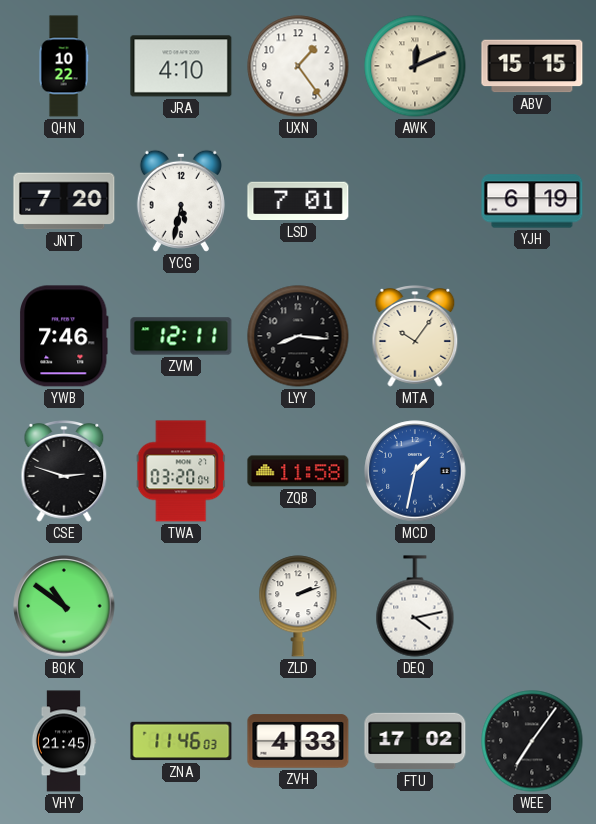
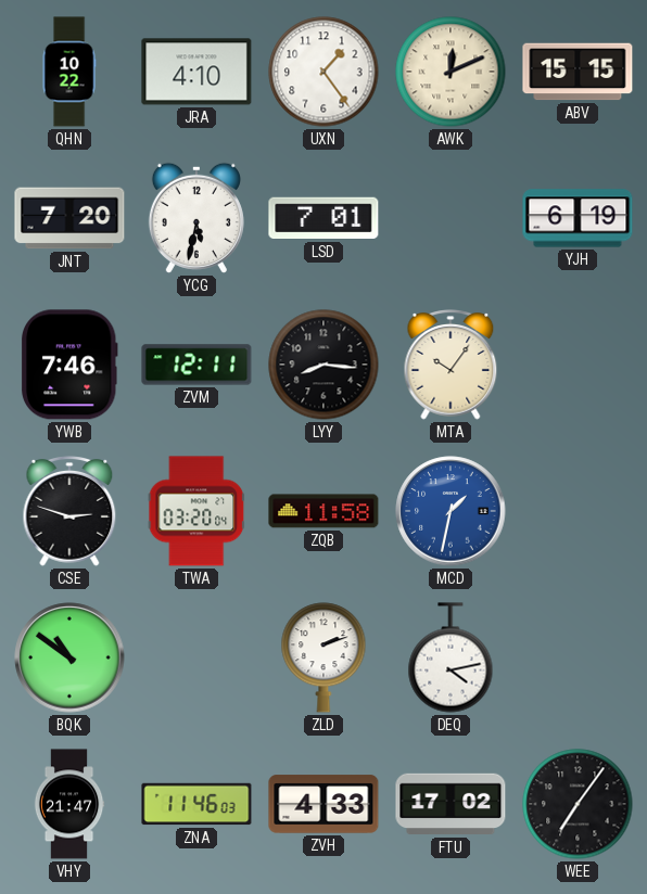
VHY: 21:45 -> 21:47 (69, 804)
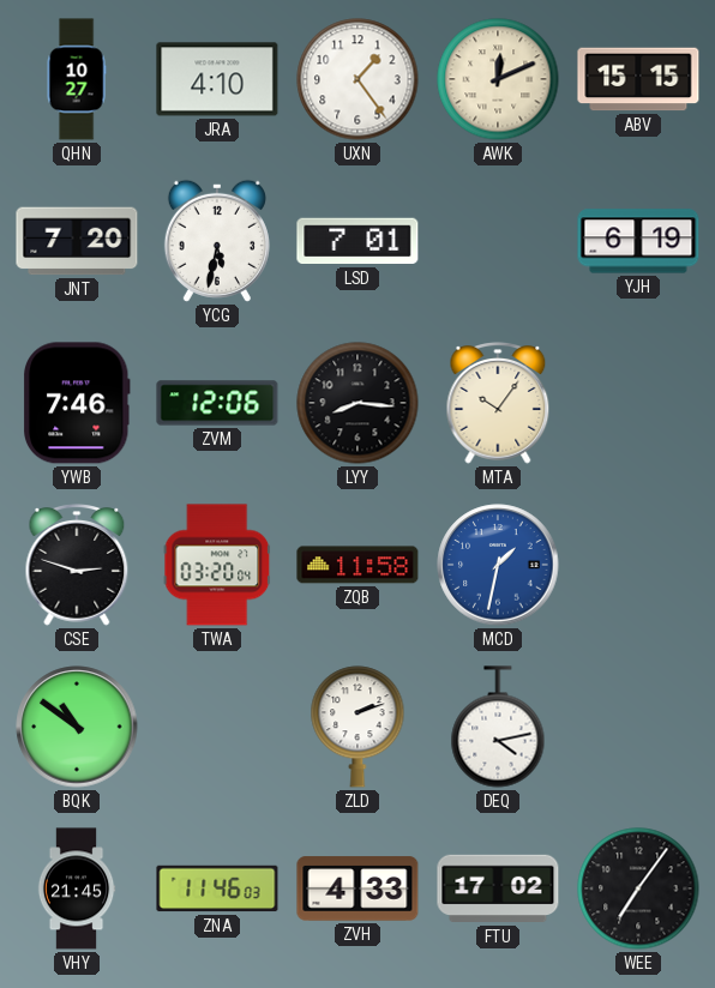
QHN: 10:22 -> 10:27 (77, 79)
ZVM: 12:11 -> 12:06 (217, 403)
VHY: 21:47 -> 21:45 (77, 888)
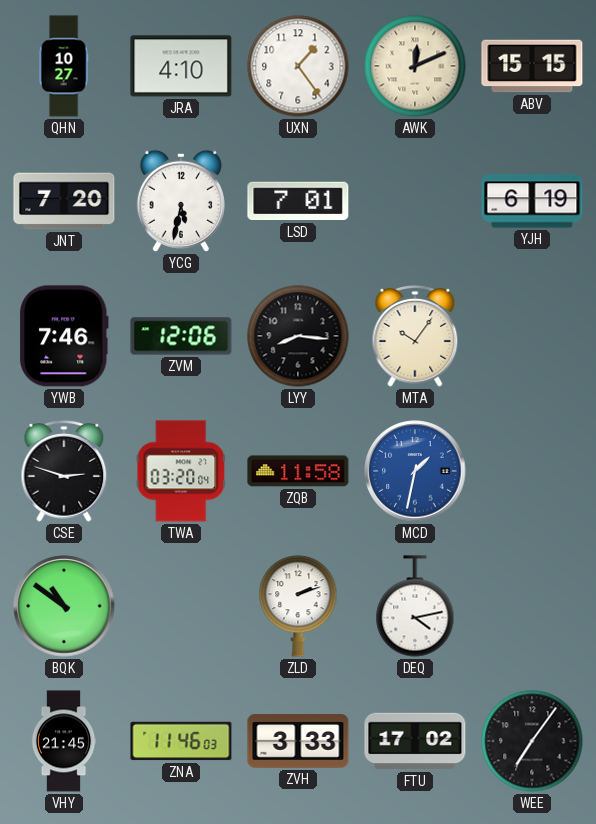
ZVH: 4:33 -> 3:33 (298, 741)
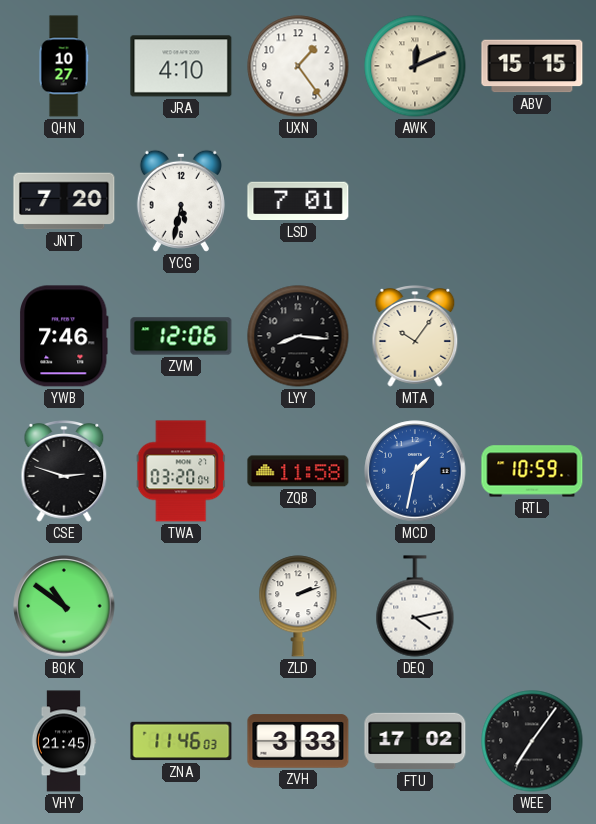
YJH: 6:19 -> none (532, 201)
RTL: none -> 10:59 (532, 471)
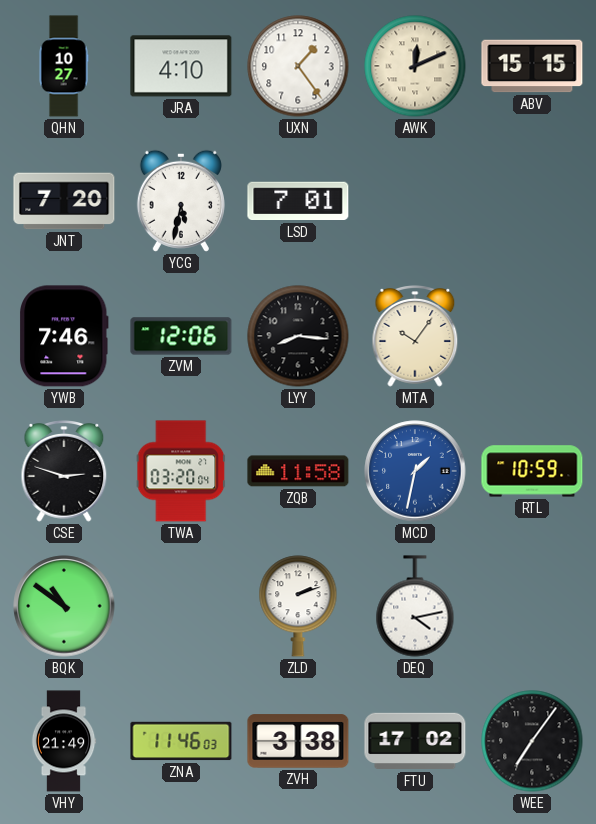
VHY: 21:45 -> 21:49 (64, 741)
ZVH: 3:33 -> 3:38 (298, 741)
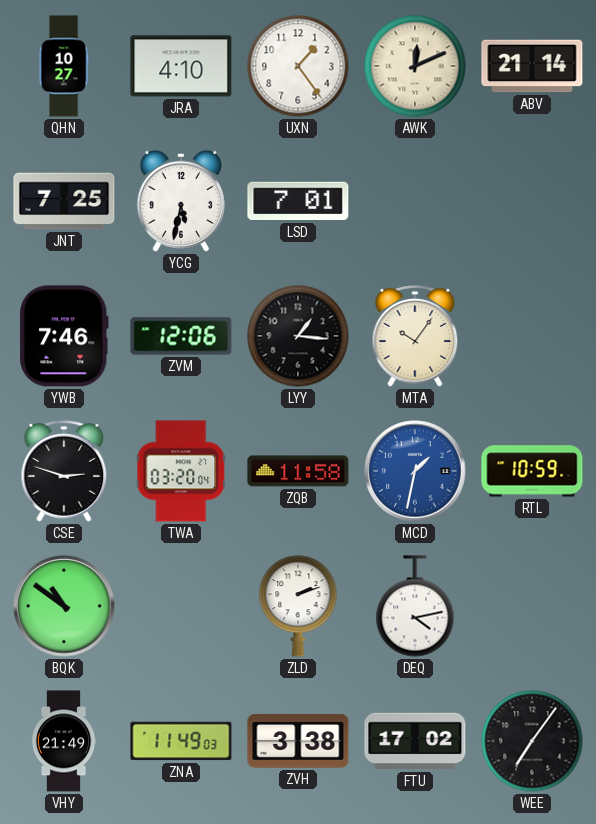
ABV: 15:15 -> 21:14 (532, 66)
JNT: 7:20 -> 7:25 (64, 201)
LYY: 8:16 -> 1:16 (298, 336)
ZNA: 11:46 -> 11:49 (181, 741)
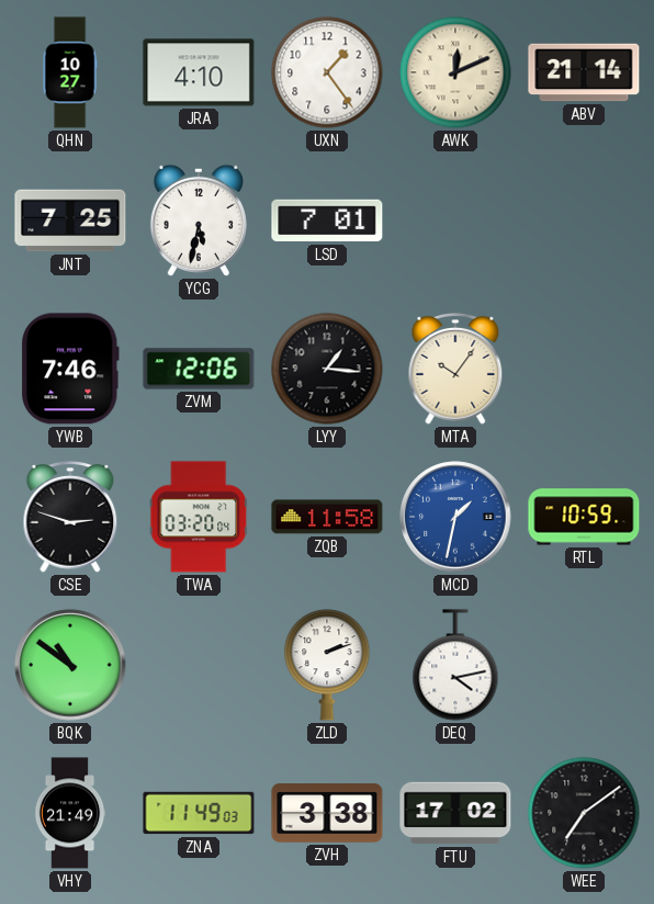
WEE: 7:06 -> 7:09 (584, 813)
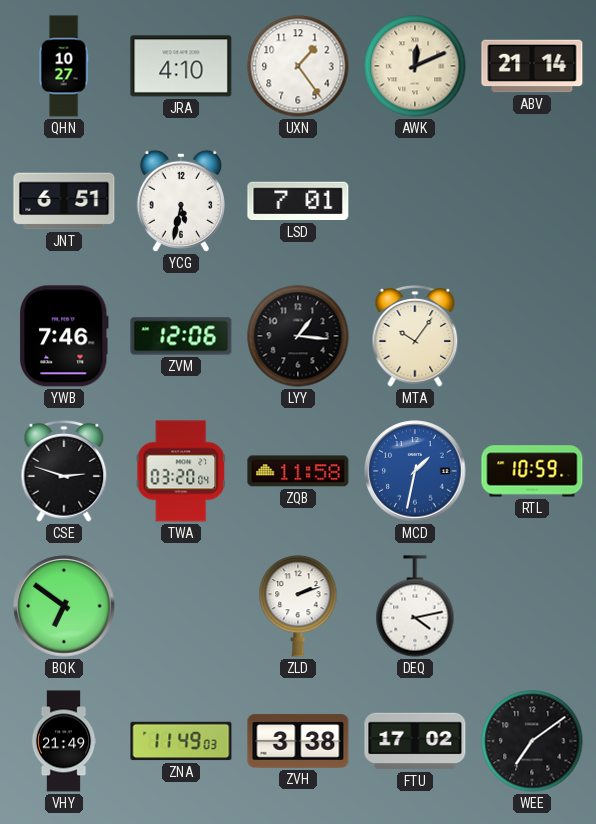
JNT: 7:25 -> 6:51 (64, 201)
BQK: 10:51 -> 6:51 (64, 606)
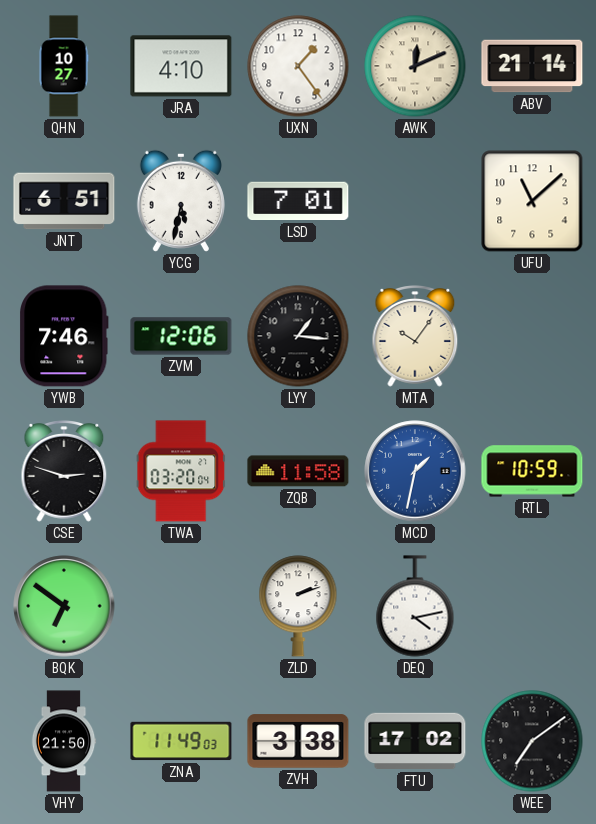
UFU: none -> 11:08 (532, 201)
VHY: 21:49 -> 21:50 (64, 741)
